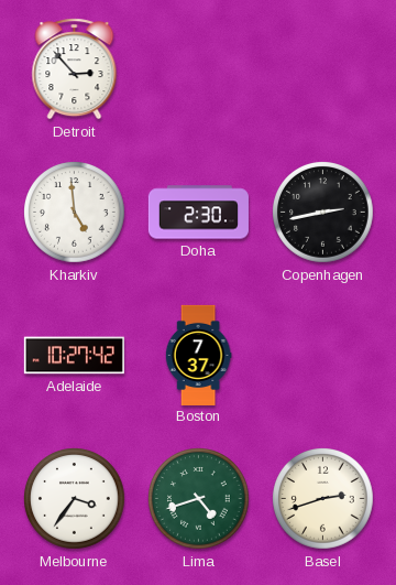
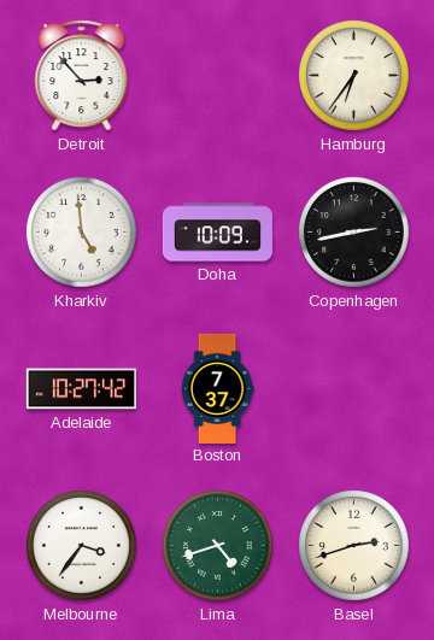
Hamburg: none -> 6:36 (354, 76)
Doha: 2:30 -> 10:09 (217, 233)
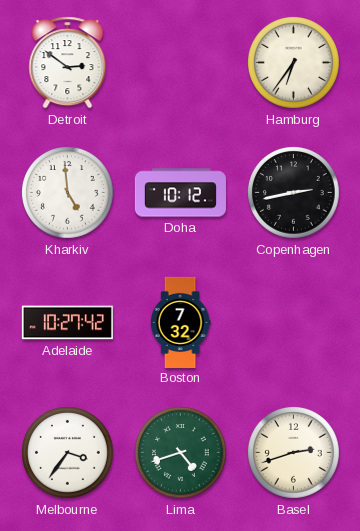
Detroit: 2:53 -> 2:51 (68, 63)
Doha: 10:09 -> 10:12 (180, 193)
Boston: 7:37 -> 7:32 (180, 322)
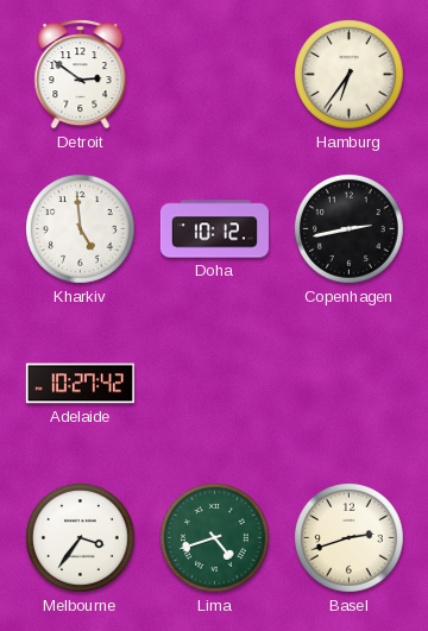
Boston: 7:32 -> none (180, 322)
